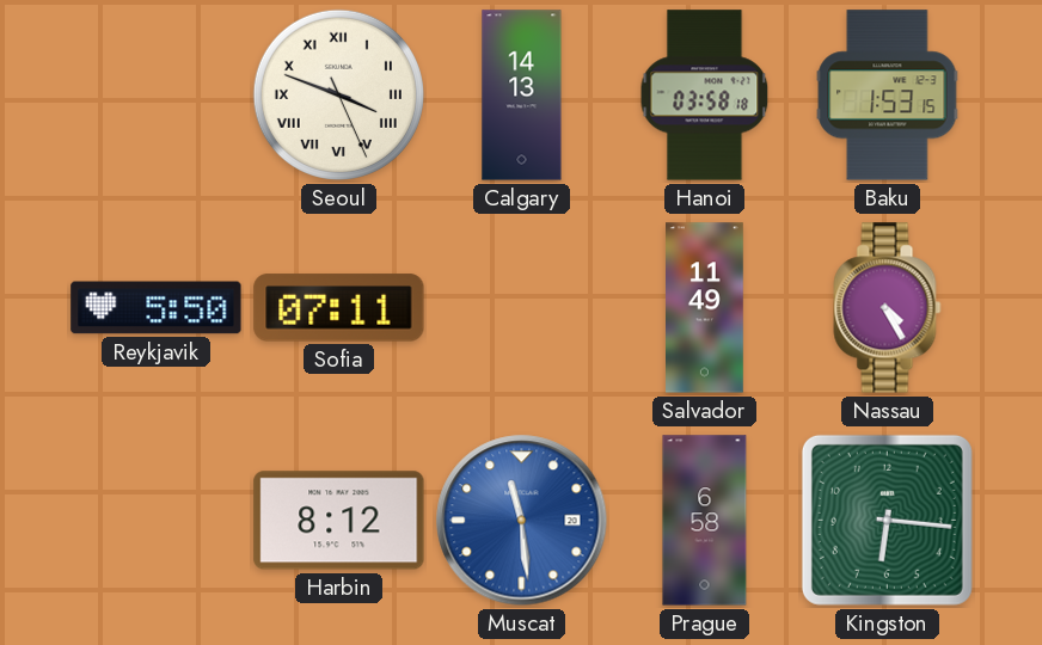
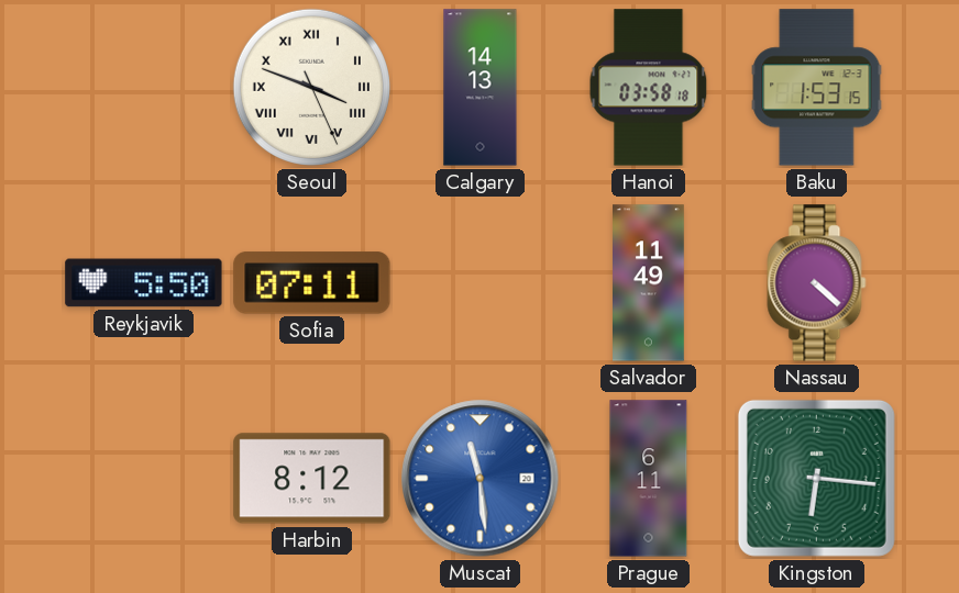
Nassau: 4:25 -> 4:22 (817, 283)
Prague: 6:58 -> 6:11 (649, 479)
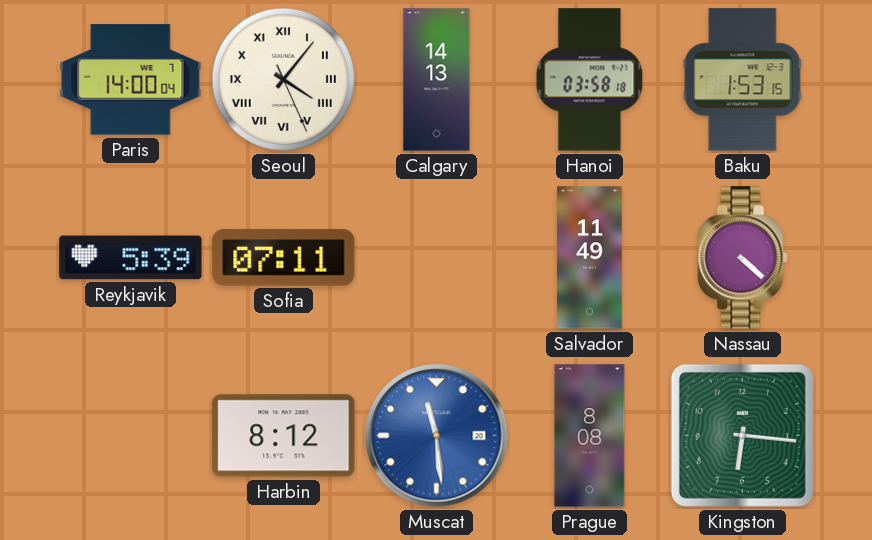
Paris: none -> 14:00 (131, 80)
Seoul: 3:48 -> 4:06 (283, 79)
Reykjavik: 5:50 -> 5:39 (131, 258)
Prague: 6:11 -> 8:08 (590, 436)
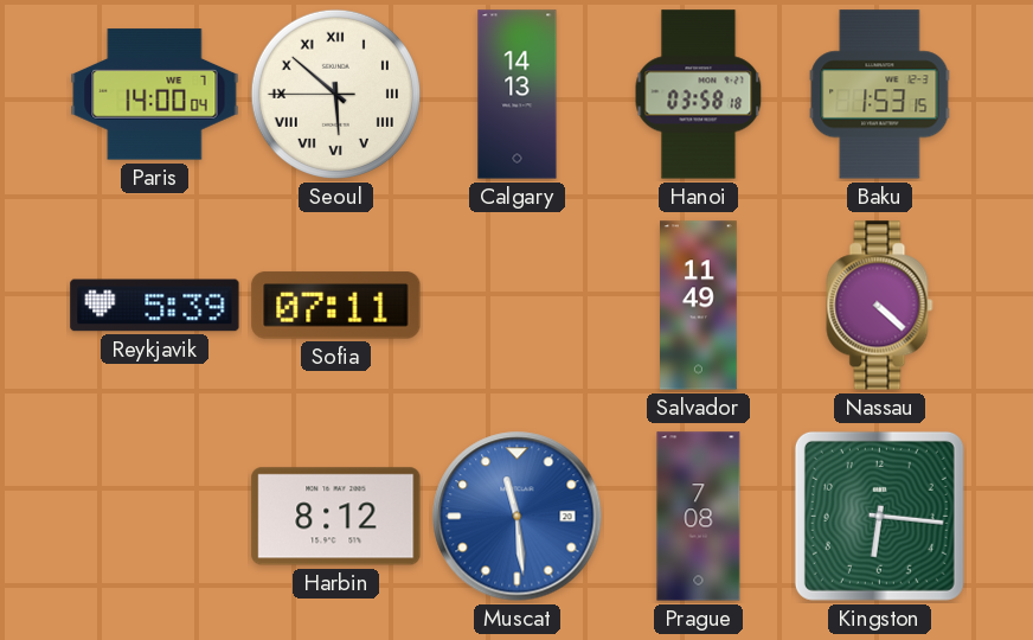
Seoul: 4:06 -> 5:51 (335, 94)
Prague: 8:08 -> 7:08 (699, 517)
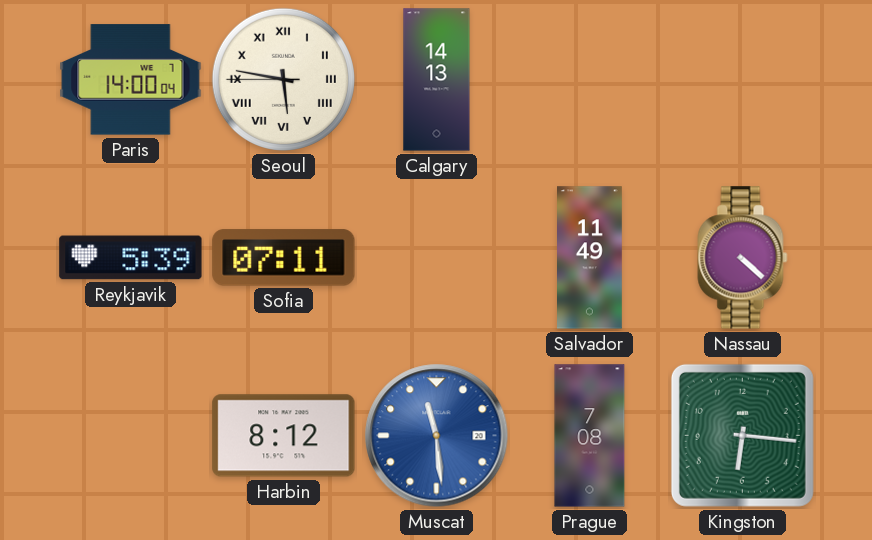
Seoul: 5:51 -> 5:46 (283, 79)
Hanoi: 03:58 -> none (699, 95)
Baku: 1:53 -> none (880, 95)
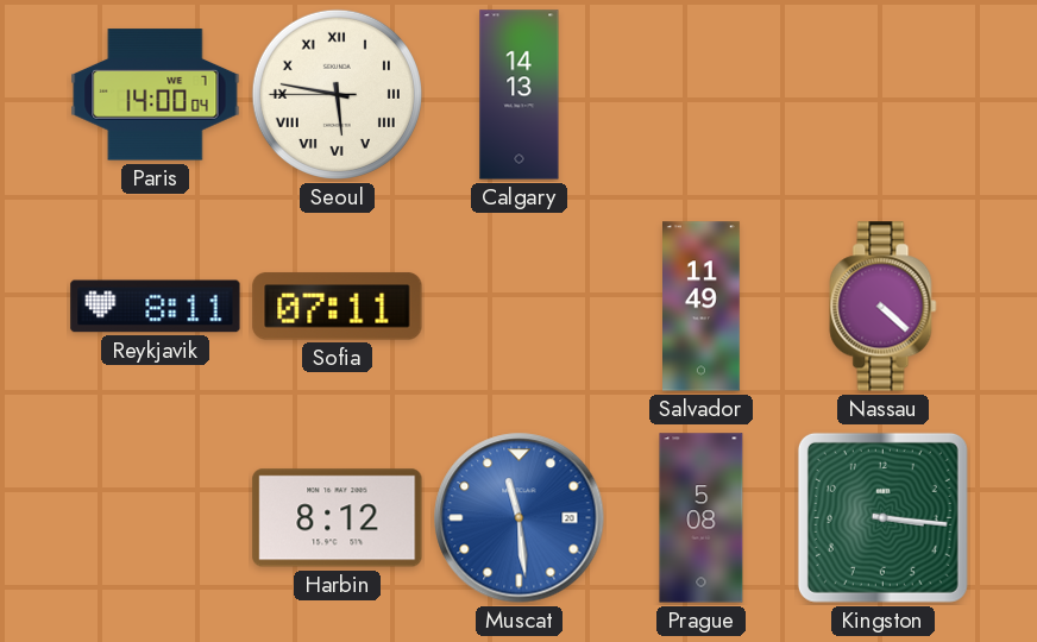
Reykjavik: 5:39 -> 8:11 (156, 307)
Prague: 7:08 -> 5:08 (702, 518)
Kingston: 6:16 -> 3:16 (882, 517)
